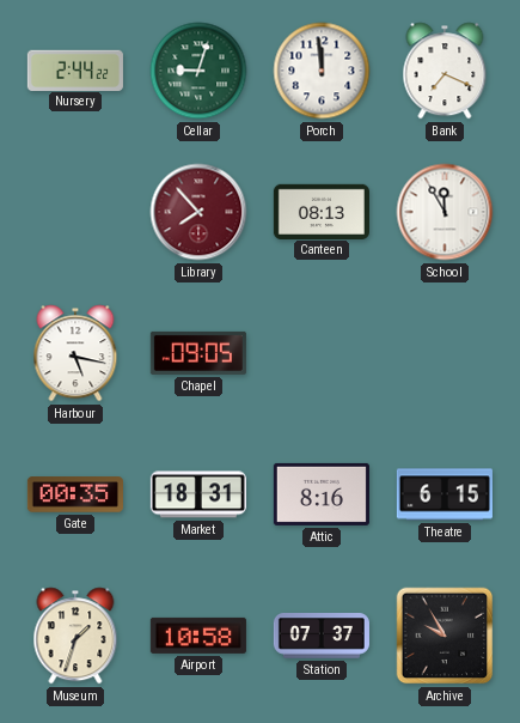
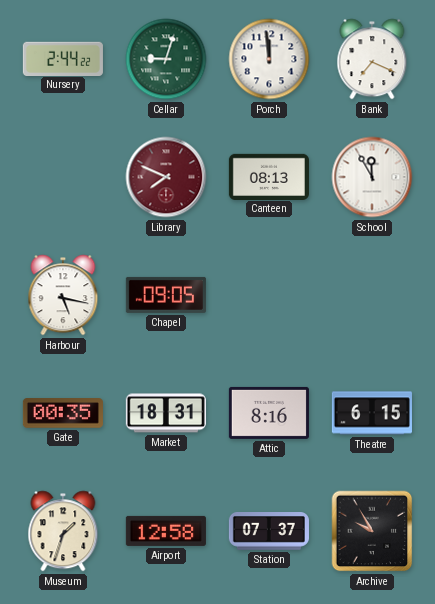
Library: 7:53 -> 7:49 (166, 177)
Airport: 10:58 -> 12:58 (166, 531)
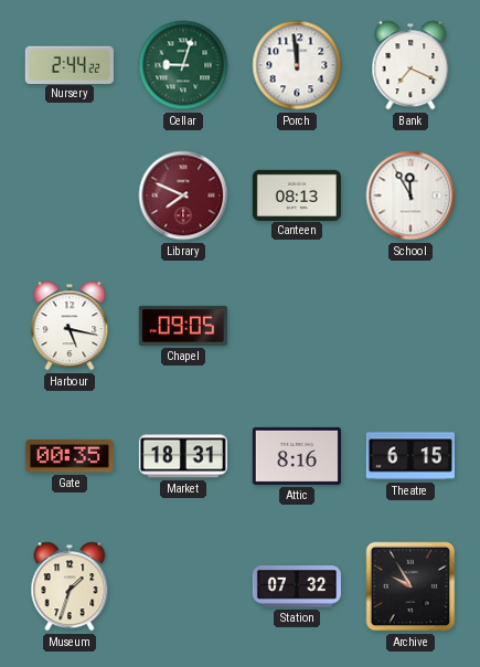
Airport: 12:58 -> none (166, 531)
Station: 07:37 -> 07:32 (297, 587)
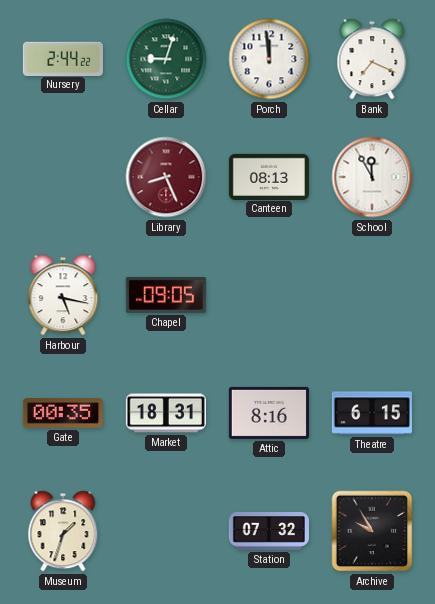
Library: 7:49 -> 8:26 (166, 177)
